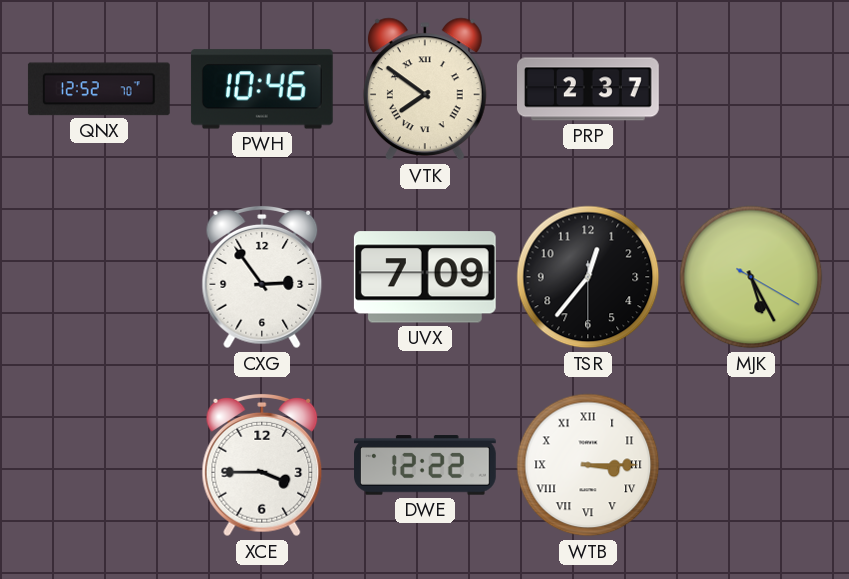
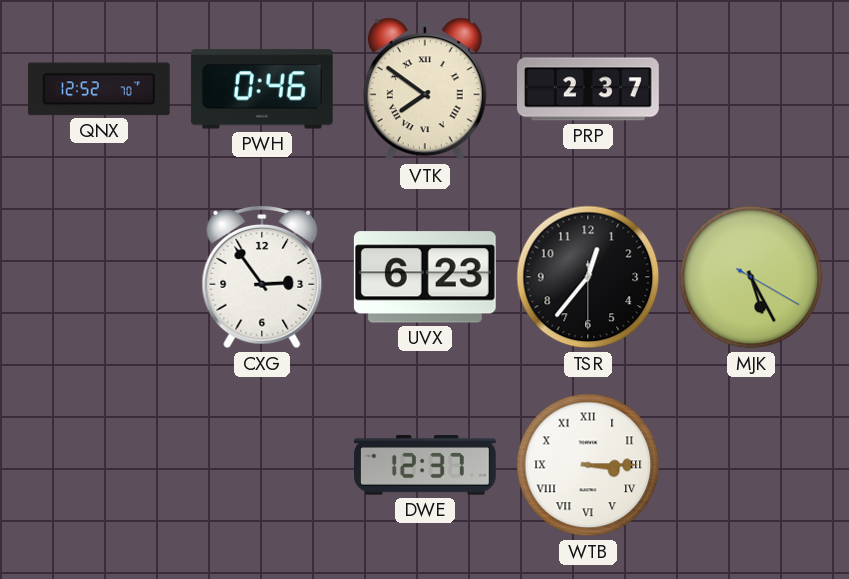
PWH: 10:46 -> 0:46 (262, 89)
UVX: 7:09 -> 6:23 (425, 277)
XCE: 3:45 -> none (262, 465)
DWE: 12:22 -> 12:37 (426, 465)
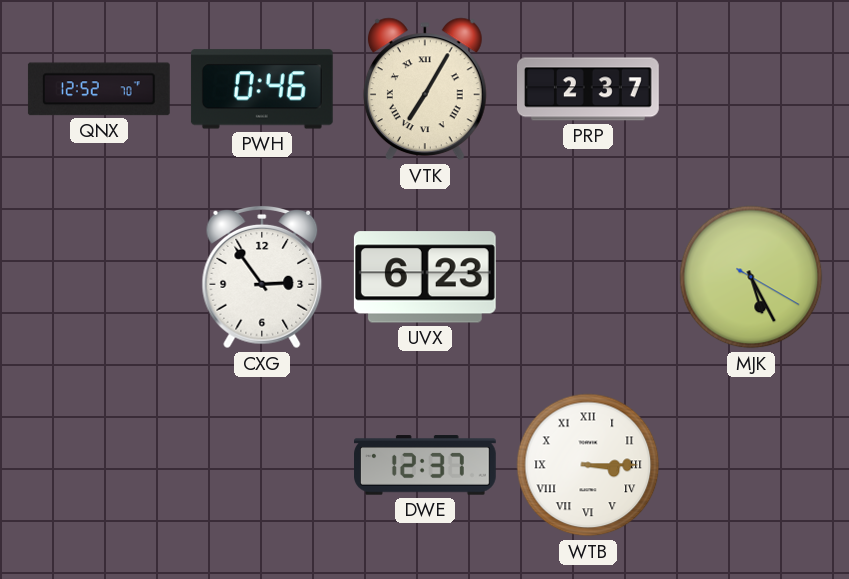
VTK: 7:51 -> 7:05 (425, 89)
TSR: 12:36 -> none (588, 277)
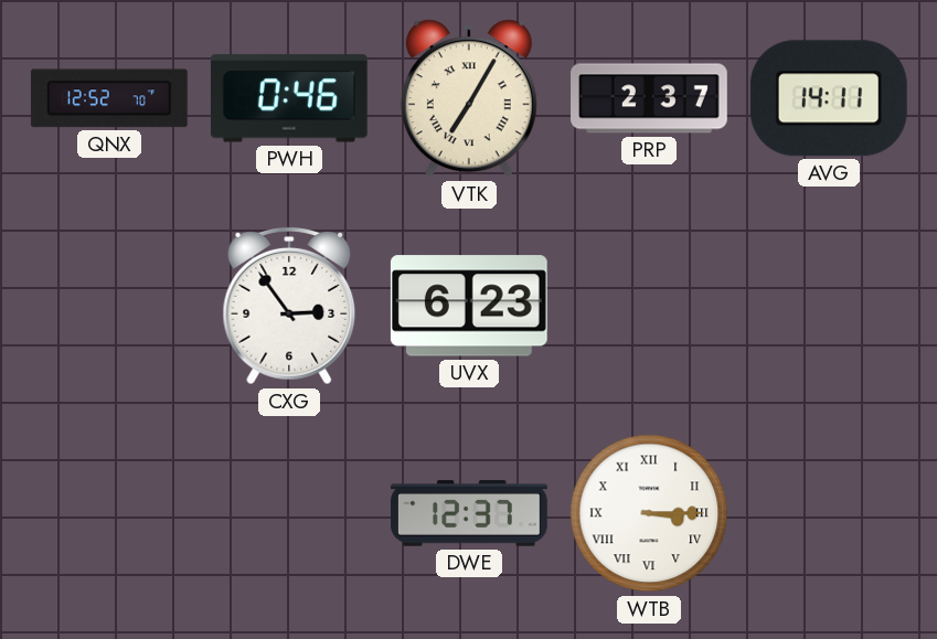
AVG: none -> 14:11 (829, 98)
MJK: 5:25 -> none (751, 277)
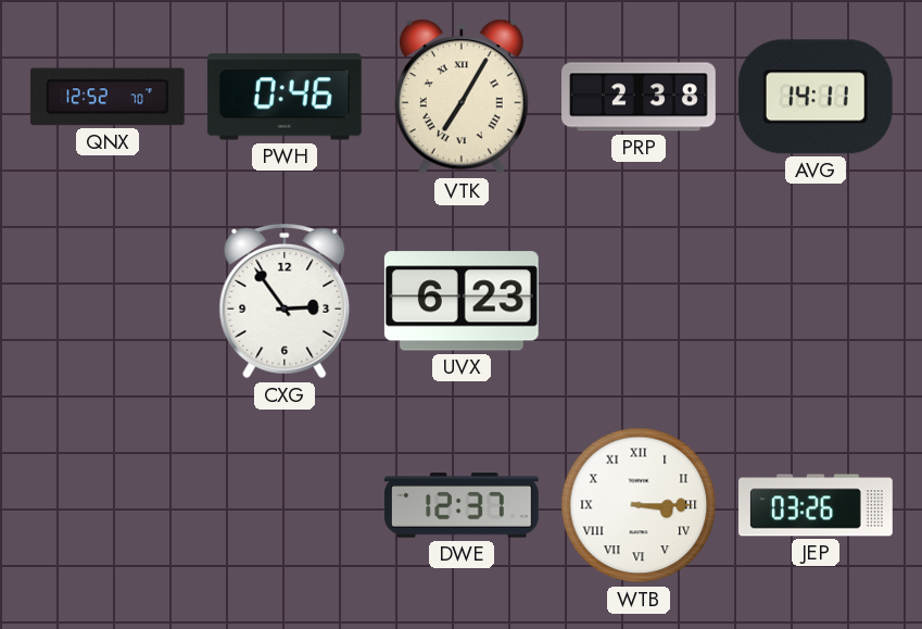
PRP: 2:37 -> 2:38 (640, 97)
JEP: none -> 03:26 (817, 505)
